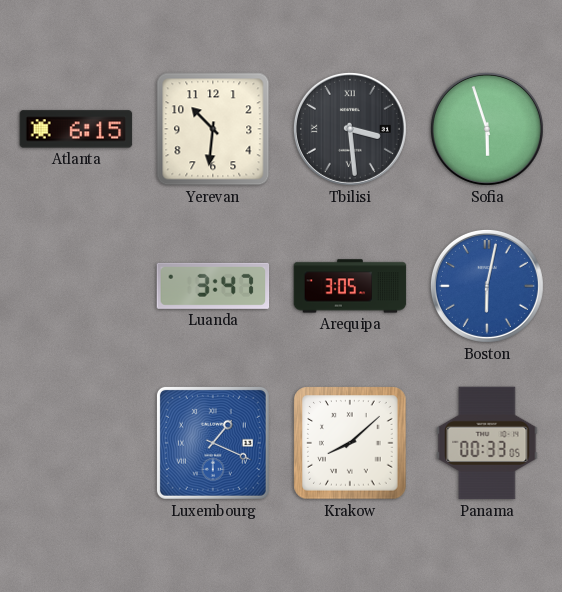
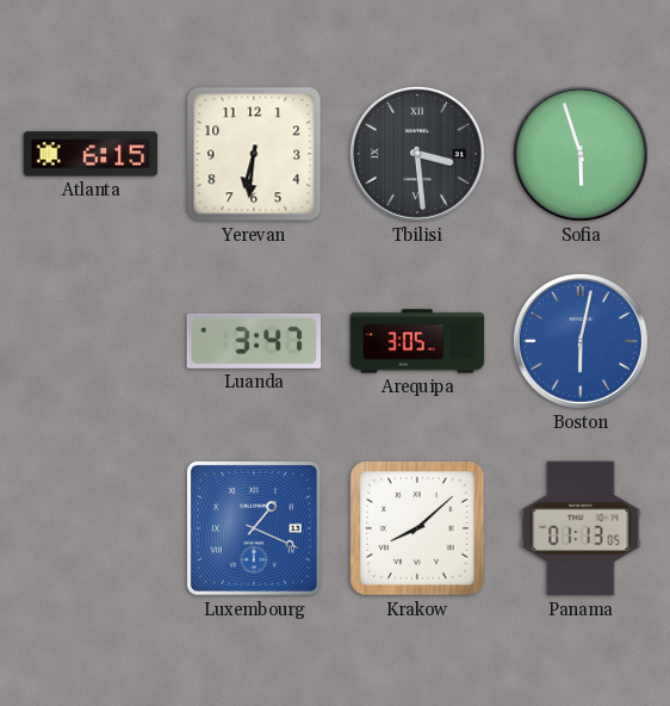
Yerevan: 10:31 -> 6:31 (254, 154)
Panama: 00:33 -> 01:13 (581, 528)
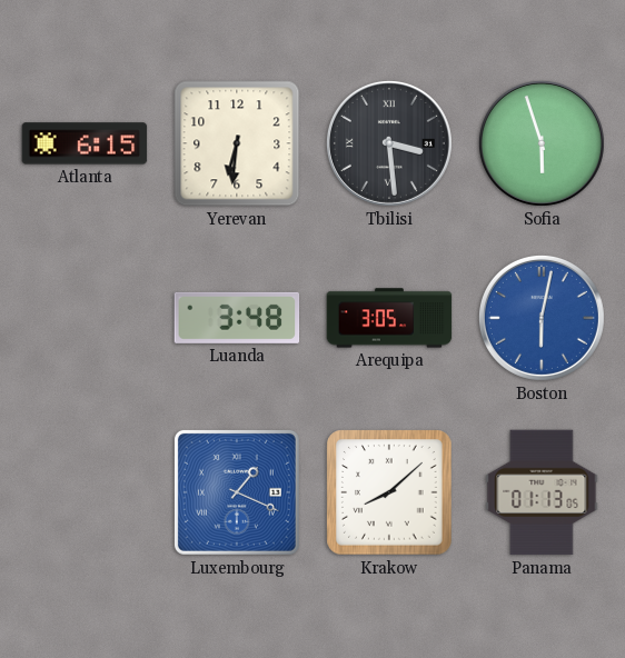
Luanda: 3:47 -> 3:48 (237, 318)
